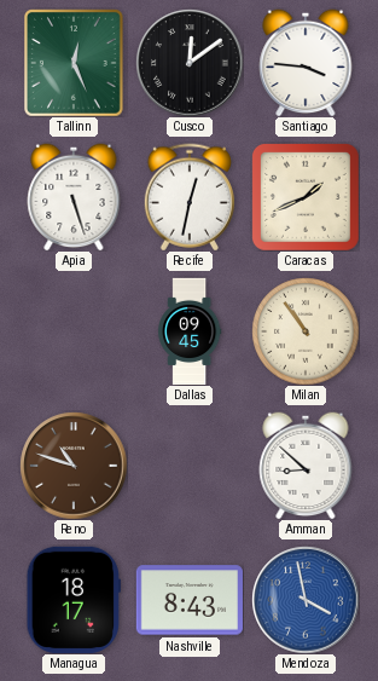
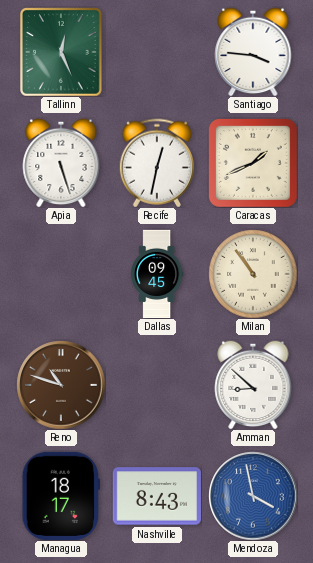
Cusco: 12:09 -> none (190, 63)
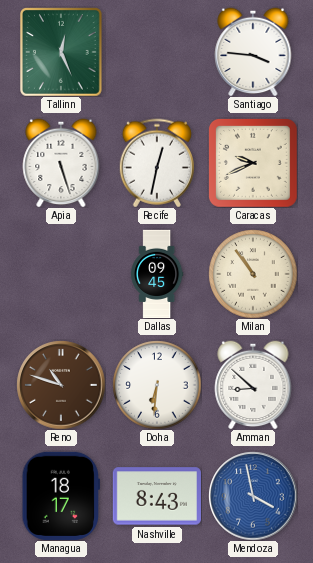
Caracas: 1:41 -> 9:41 (253, 163)
Doha: none -> 6:31 (157, 385)
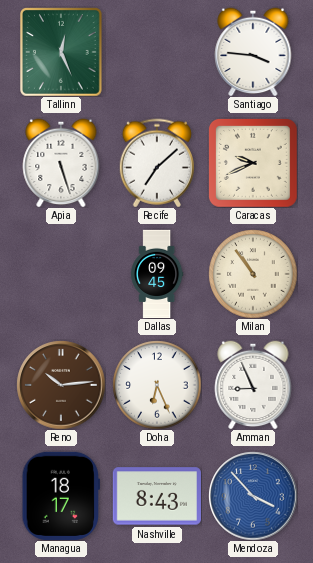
Recife: 12:32 -> 7:08 (156, 163)
Reno: 10:48 -> 10:14 (61, 385)
Doha: 6:31 -> 6:26 (157, 385)
Amman: 8:52 -> 8:56 (253, 385)
Mendoza: 3:58 -> 3:53 (253, 496)
